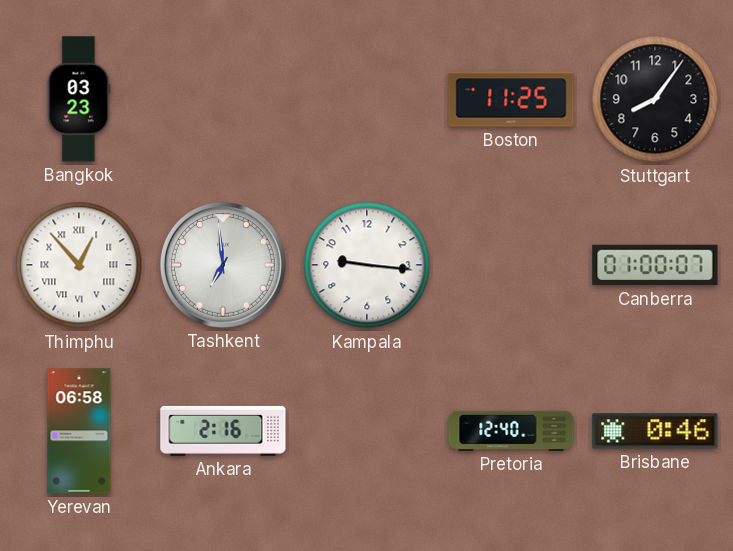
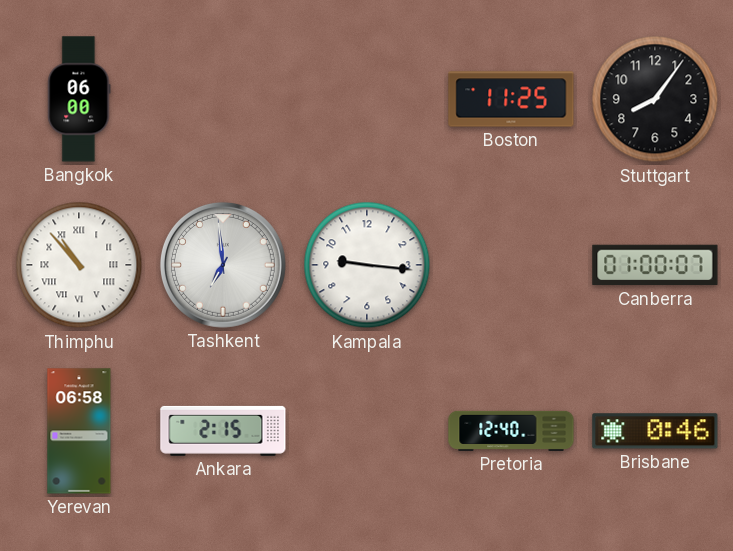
Bangkok: 03:23 -> 06:00 (79, 99)
Thimphu: 12:53 -> 10:53 (79, 265)
Ankara: 2:16 -> 2:15 (223, 431)
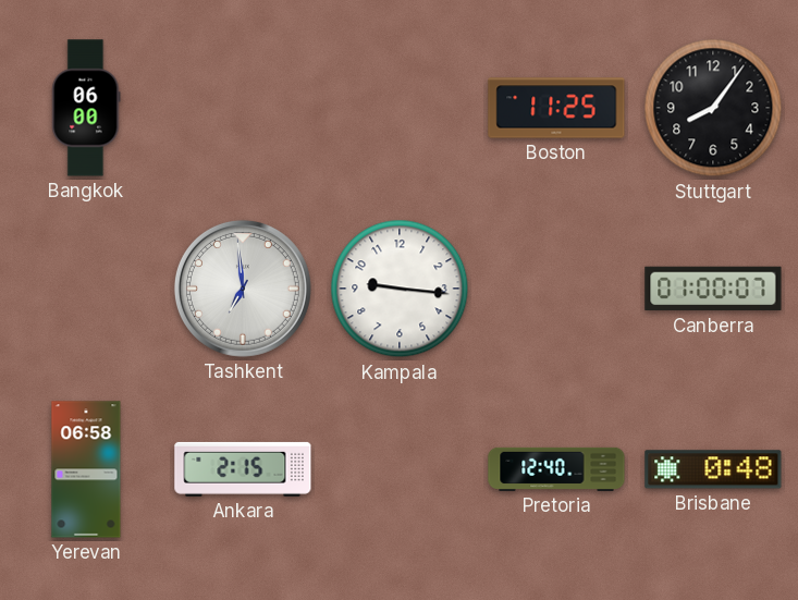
Thimphu: 10:53 -> none (79, 265)
Brisbane: 0:46 -> 0:48 (713, 469)
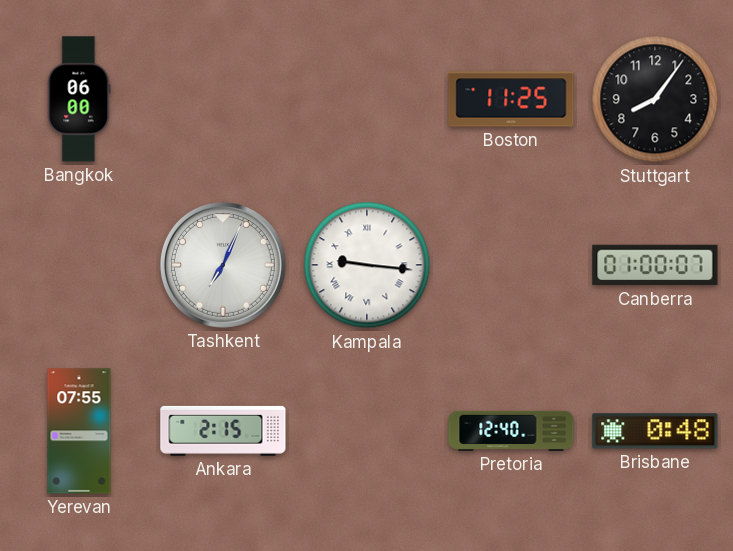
Tashkent: 6:59 -> 7:04 (223, 265)
Kampala numerals: Arabic -> Roman (367, 265)
Yerevan: 06:58 -> 07:55 (79, 431)
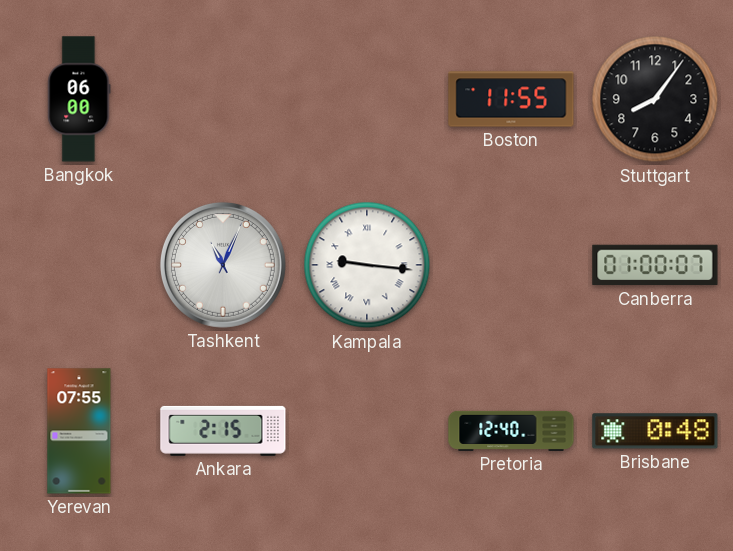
Boston: 11:25 -> 11:55 (511, 99)
Tashkent: 7:04 -> 11:04 (223, 265)
